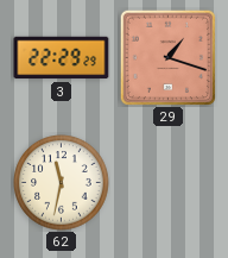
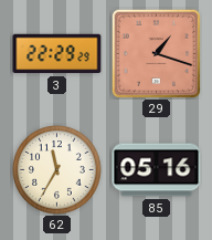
62: 11:32 -> 11:35 (57, 170)
85: none -> 05:16 (157, 170)
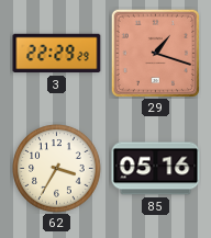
62: 11:35 -> 3:35 (57, 169)
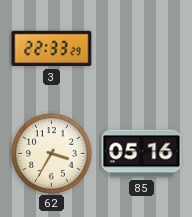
3: 22:29 -> 22:33 (52, 49)
29: 1:18 -> none (155, 53)
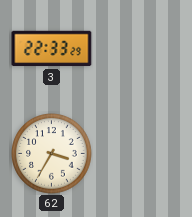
85: 05:16 -> none (142, 154)
